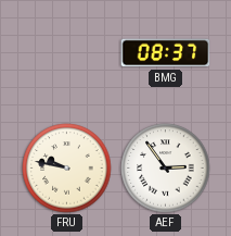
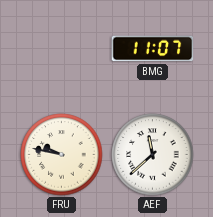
BMG: 08:37 -> 11:07 (153, 49)
AEF: 2:54 -> 11:38 (153, 155)
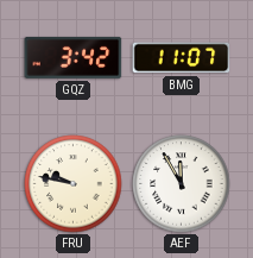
GQZ: none -> 3:42 (74, 57)
AEF: 11:38 -> 11:55 (182, 184)
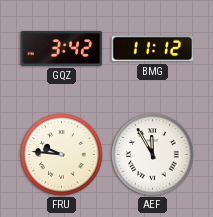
BMG: 11:07 -> 11:12 (153, 49)
FRU: 9:47 -> 9:46 (62, 155)
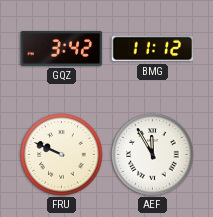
FRU: 9:46 -> 9:49 (62, 155)
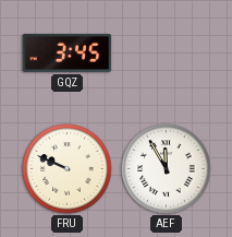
GQZ: 3:42 -> 3:45 (68, 52)
BMG: 11:12 -> none (153, 49)
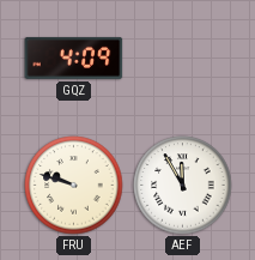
GQZ: 3:45 -> 4:09 (74, 58)
FRU: 9:49 -> 9:48 (74, 186)
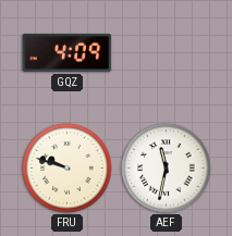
AEF: 11:55 -> 11:32 (167, 169)
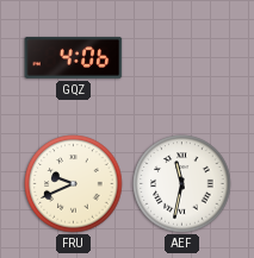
GQZ: 4:09 -> 4:06 (74, 57)
FRU: 9:48 -> 9:41 (74, 184)
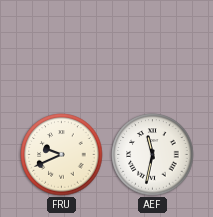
GQZ: 4:06 -> none (74, 57)
